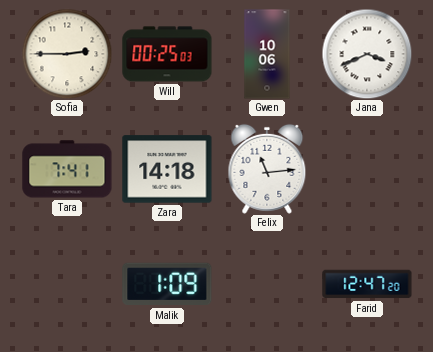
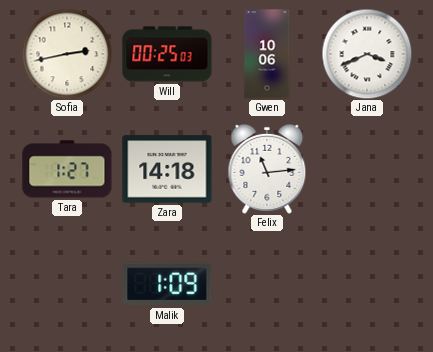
Sofia: 2:45 -> 2:43 (67, 54)
Tara: 7:41 -> 1:27 (67, 169)
Farid: 12:47 -> none (367, 284)
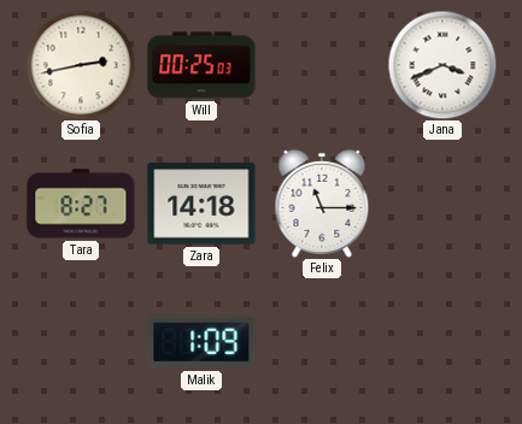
Gwen: 10:06 -> none (267, 54)
Tara: 1:27 -> 8:27 (81, 204)
Felix: 11:14 -> 11:15 (322, 204)
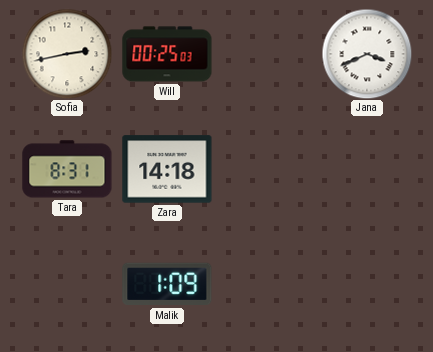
Tara: 8:27 -> 8:31 (67, 169)
Felix: 11:15 -> none (322, 204)
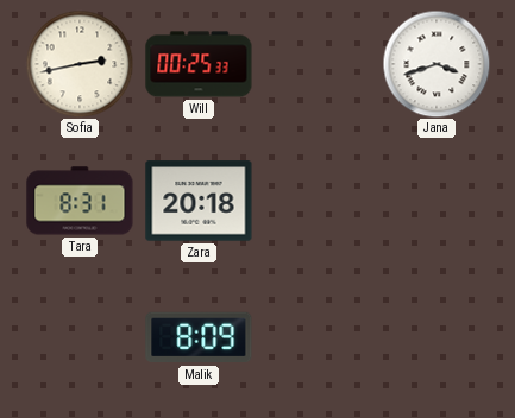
Will: 00:25:03 -> 00:25:33 (199, 64)
Jana: 3:41 -> 3:42 (437, 64)
Zara: 14:18 -> 20:18 (199, 201)
Malik: 1:09 -> 8:09 (199, 337)
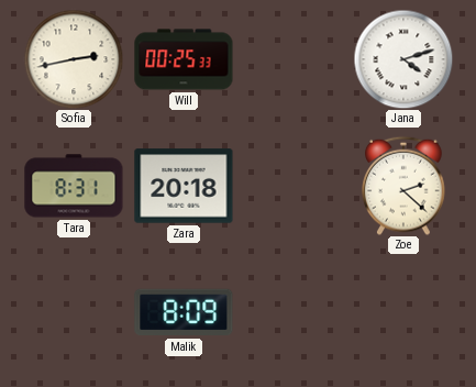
Jana: 3:42 -> 4:12 (403, 59)
Zoe: none -> 2:22 (403, 186)
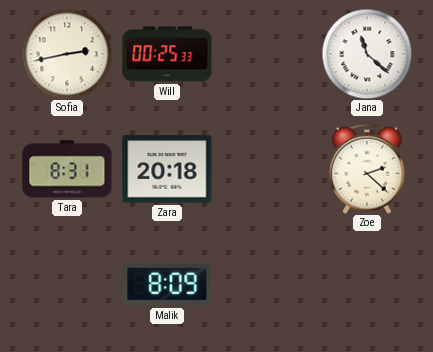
Jana: 4:12 -> 11:22 (367, 54)
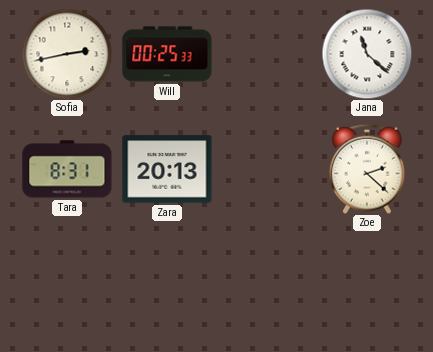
Zara: 20:18 -> 20:13 (167, 169)
Malik: 8:09 -> none (167, 284)
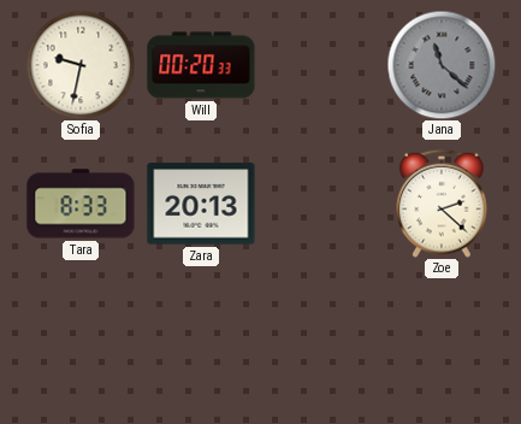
Sofia: 2:43 -> 9:32 (81, 65)
Will: 00:25 -> 00:20 (201, 65)
Jana dial: white -> grey (442, 65)
Tara: 8:31 -> 8:33 (81, 204)
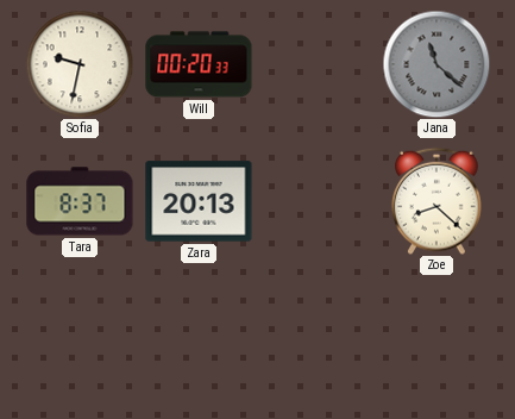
Tara: 8:33 -> 8:37 (80, 201)
Zoe: 2:22 -> 8:22 (437, 201)
